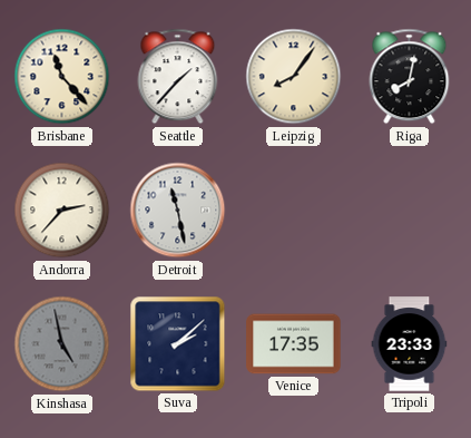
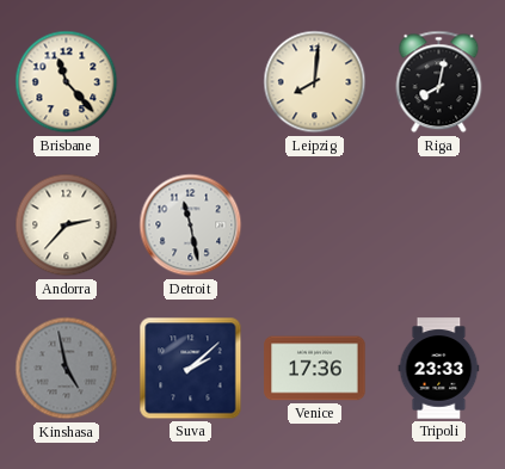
Seattle: 1:37 -> none (178, 77)
Leipzig: 8:06 -> 8:01 (315, 82)
Venice: 17:35 -> 17:36 (315, 369)
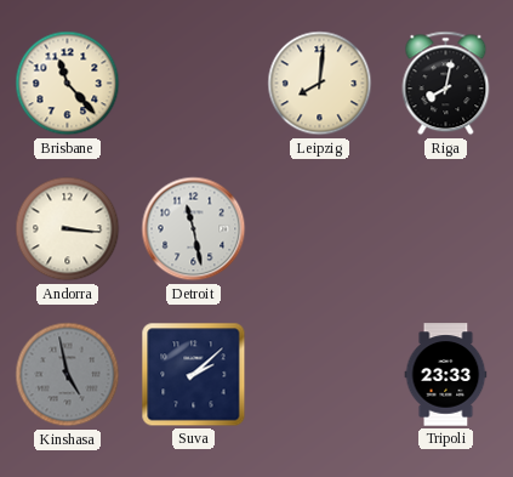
Andorra: 2:37 -> 3:16 (68, 229)
Venice: 17:36 -> none (315, 369)
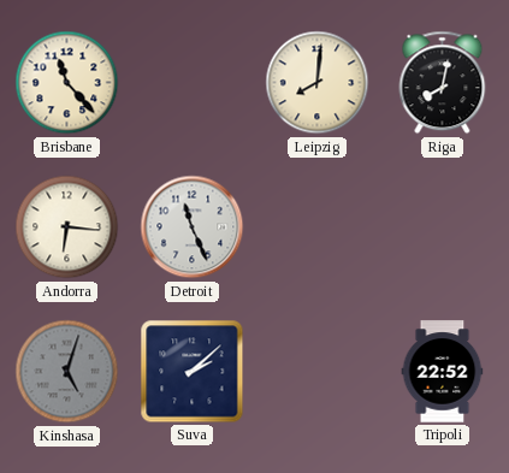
Andorra: 3:16 -> 6:16 (67, 227)
Detroit: 11:28 -> 11:26 (193, 227)
Kinshasa: 4:58 -> 5:03 (67, 372)
Tripoli: 23:33 -> 22:52 (443, 372)
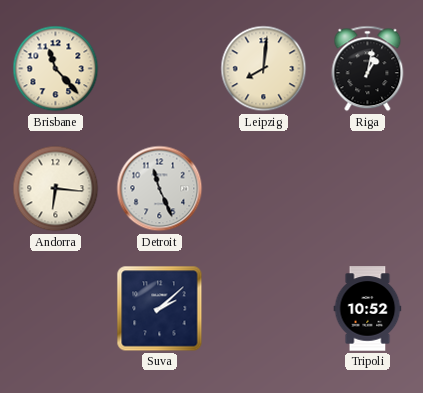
Riga: 8:02 -> 1:02 (368, 69)
Kinshasa: 5:03 -> none (67, 372)
Tripoli: 22:52 -> 10:52 (368, 309)
